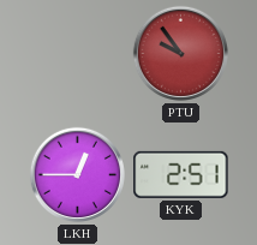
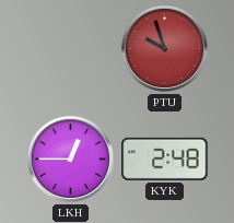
PTU: 9:54 -> 9:57 (164, 48)
KYK: 2:51 -> 2:48 (165, 159)
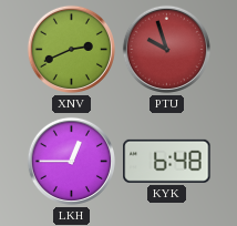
XNV: none -> 2:41 (71, 49)
KYK: 2:48 -> 6:48 (167, 161)
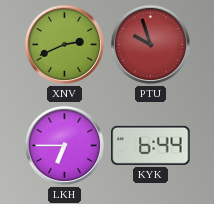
LKH: 12:45 -> 6:45 (64, 145)
KYK: 6:48 -> 6:44 (151, 145)
